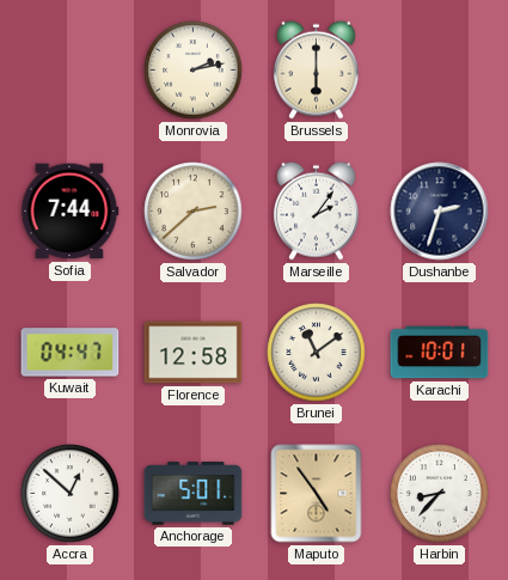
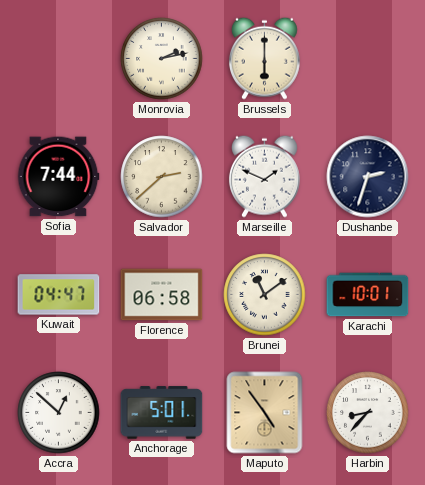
Marseille: 2:06 -> 1:49 (264, 176)
Florence: 12:58 -> 06:58 (162, 295)
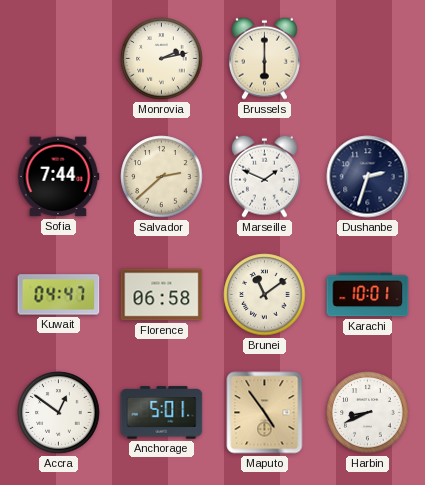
Accra: 12:52 -> 12:51 (59, 413)
Harbin: 8:37 -> 8:41 (368, 413)
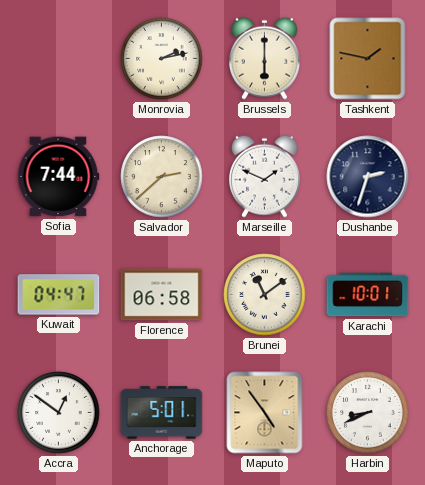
Tashkent: none -> 1:47 (368, 59)
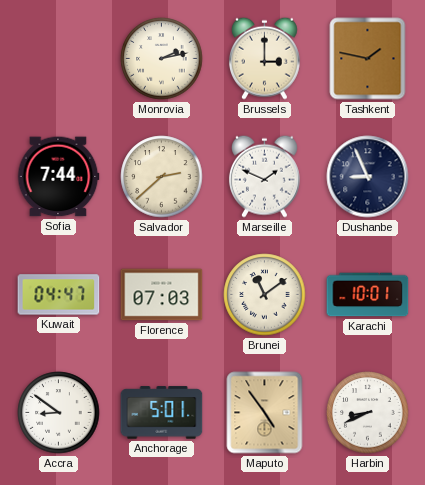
Brussels: 6:00 -> 3:00 (264, 58)
Dushanbe: 2:33 -> 8:56 (368, 177)
Florence: 06:58 -> 07:03 (162, 295)
Accra: 12:51 -> 8:51 (59, 413)
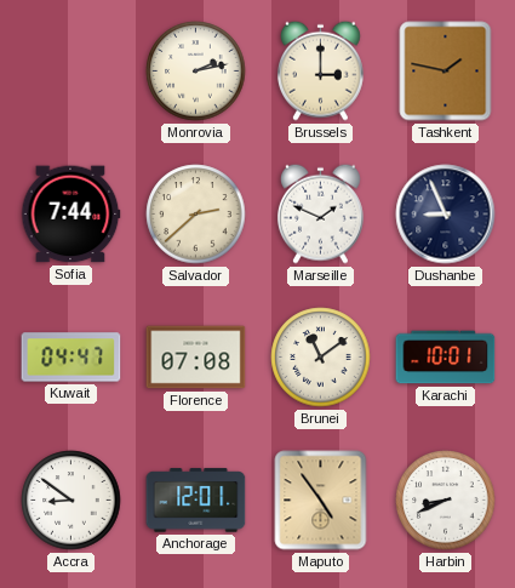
Florence: 07:03 -> 07:08 (196, 358)
Anchorage: 5:01 -> 12:01 (196, 501)
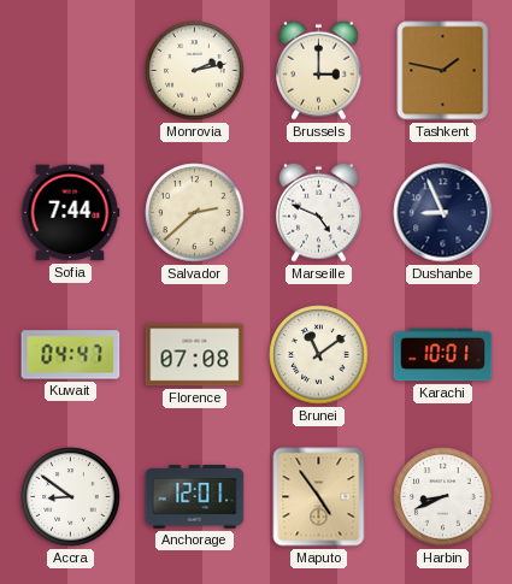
Marseille: 1:49 -> 4:49 (318, 212)
